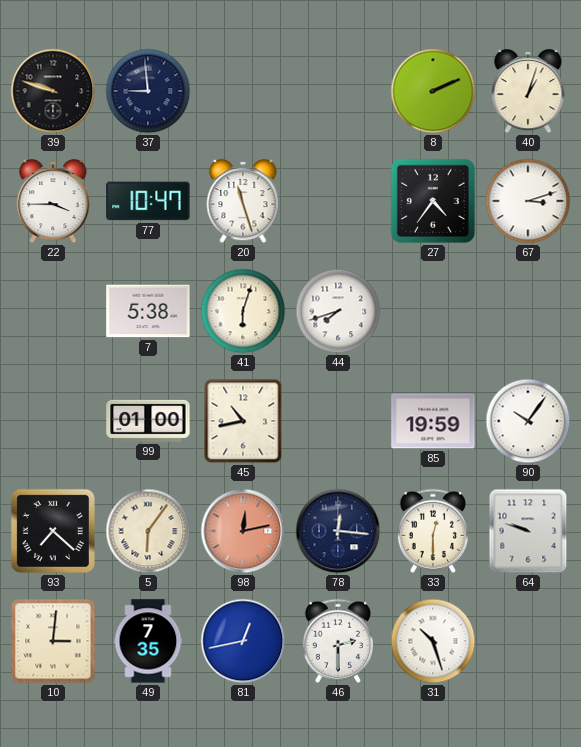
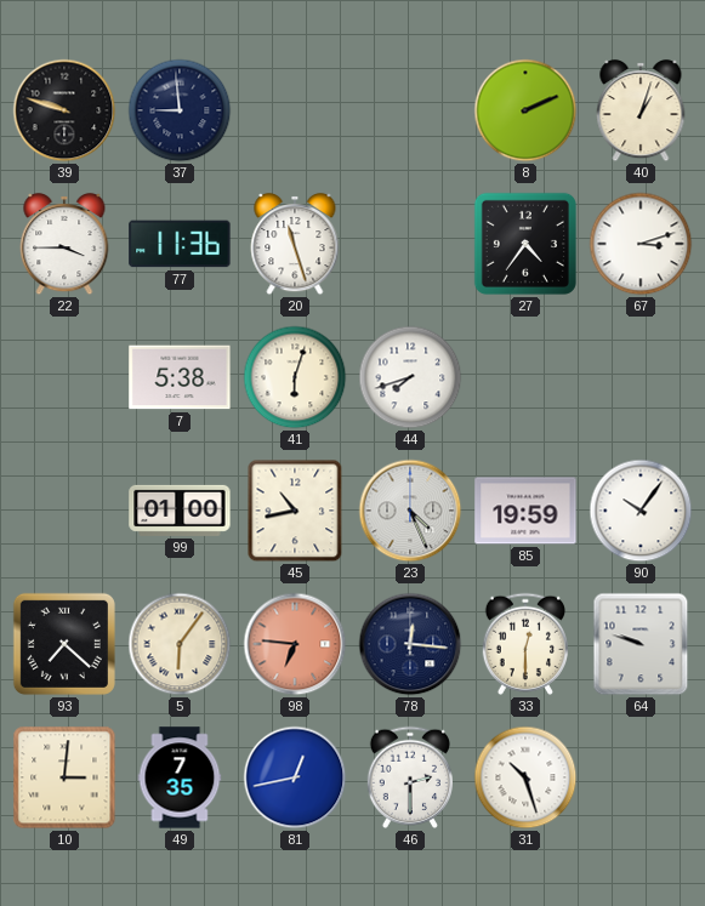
77: 10:47 -> 11:36 (180, 244)
23: none -> 4:26 (410, 511)
98: 12:13 -> 6:46 (295, 644)
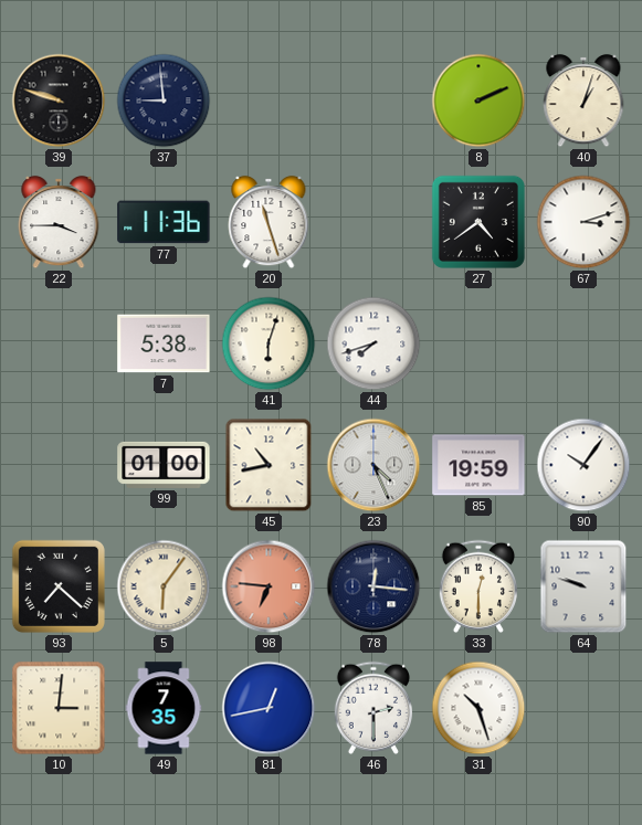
27: 4:36 -> 4:39 (478, 222)
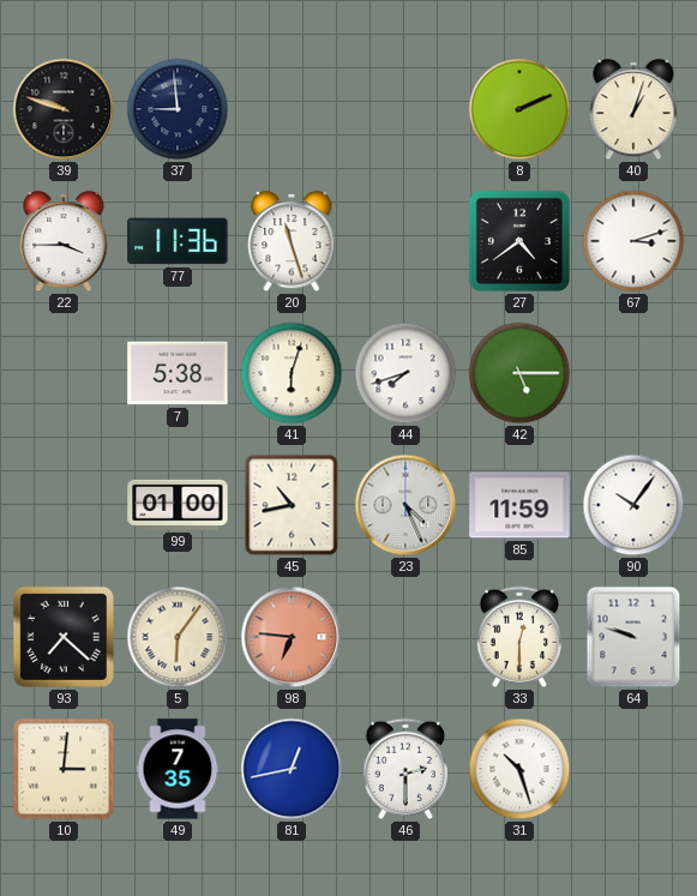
42: none -> 5:15 (519, 373)
85: 19:59 -> 11:59 (519, 505)
78: 12:16 -> none (373, 586)
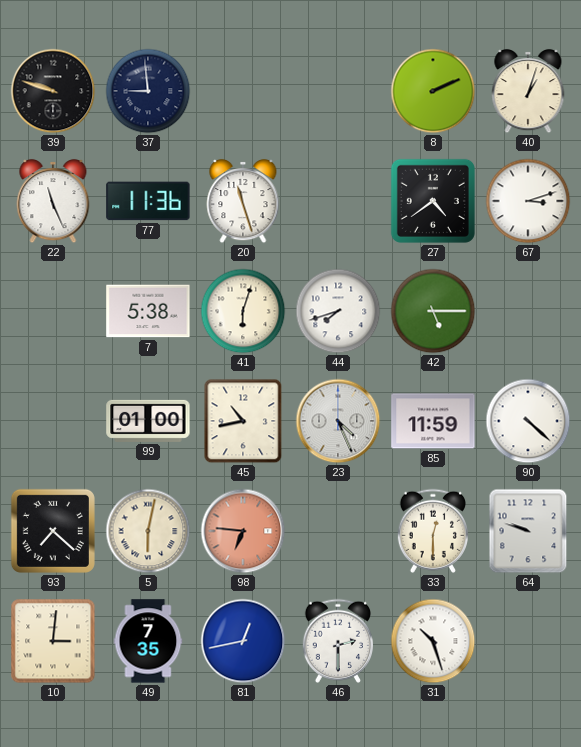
22: 3:45 -> 11:26 (53, 201)
90: 10:06 -> 4:22 (528, 421)
5: 6:06 -> 6:02 (148, 531)
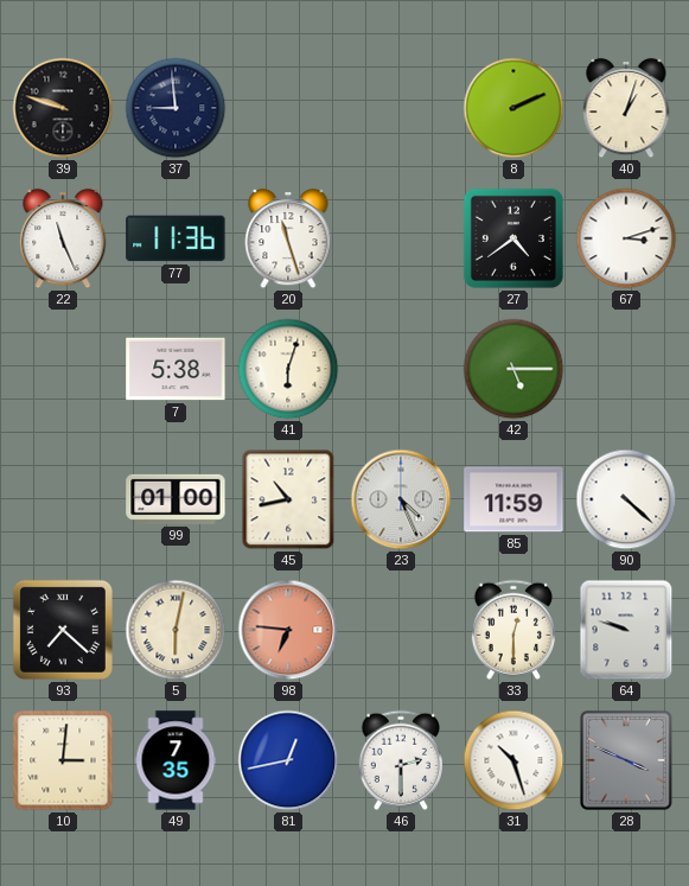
44: 7:42 -> none (338, 311)
28: none -> 3:49 (627, 761)
